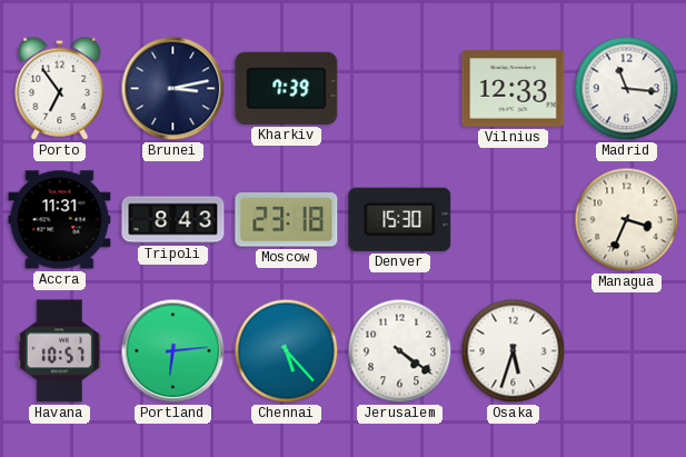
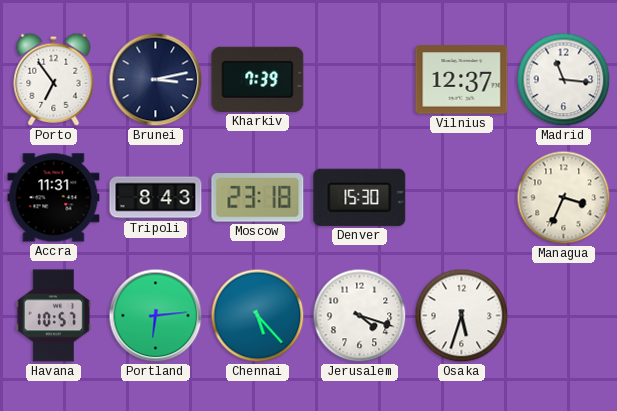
Vilnius: 12:33 -> 12:37 (462, 80)
Jerusalem: 4:21 -> 4:18 (360, 316)
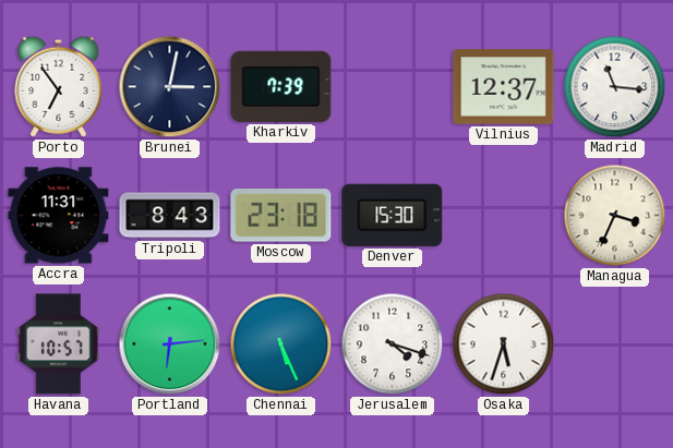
Brunei: 3:13 -> 3:02 (170, 87)
Chennai: 5:23 -> 5:26 (281, 344)
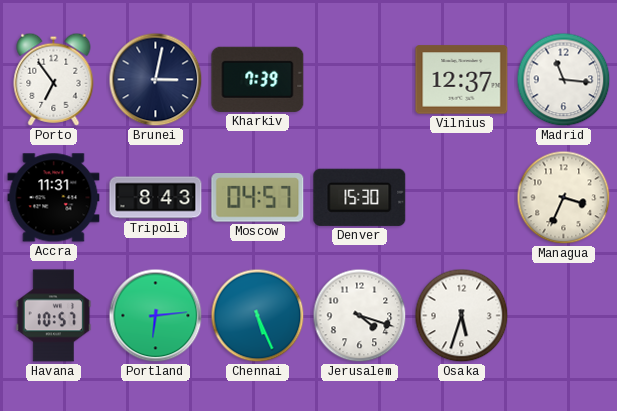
Moscow: 23:18 -> 04:57 (258, 198)
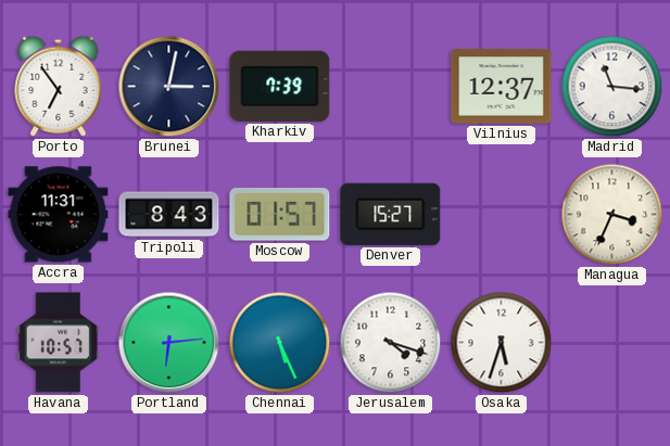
Moscow: 04:57 -> 01:57 (280, 215)
Denver: 15:30 -> 15:27 (391, 214)
